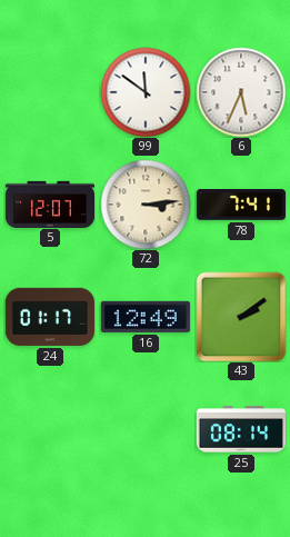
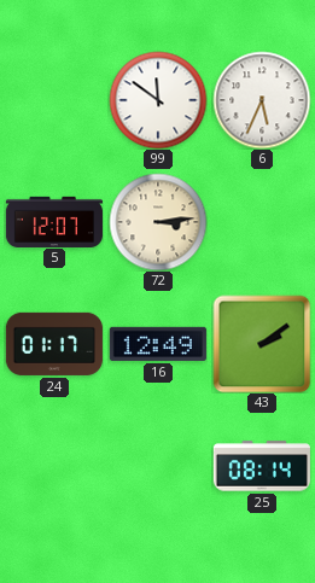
78: 7:41 -> none (241, 205)
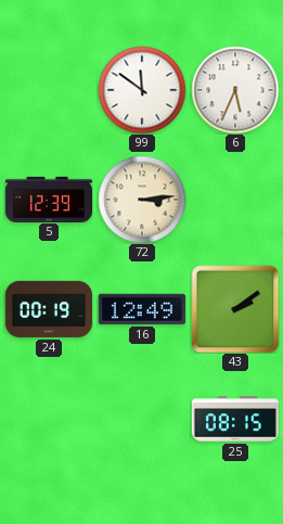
5: 12:07 -> 12:39 (48, 199)
24: 01:17 -> 00:19 (49, 309)
25: 08:14 -> 08:15 (235, 419)
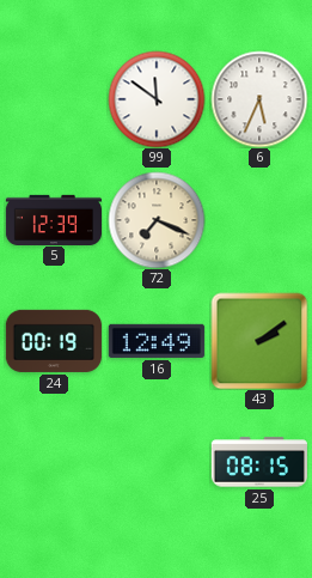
72: 3:14 -> 7:19 (157, 220)
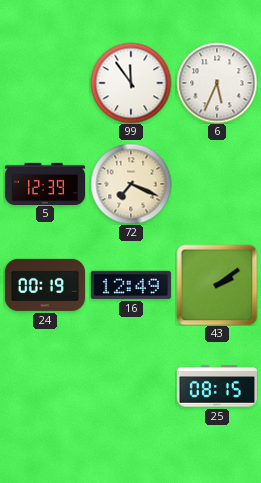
99: 11:51 -> 11:54 (131, 83)
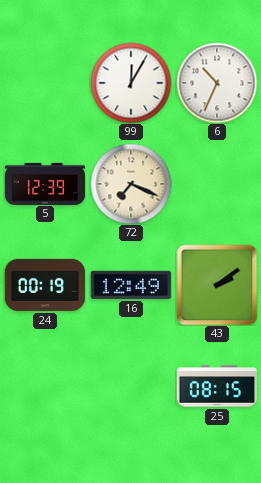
99: 11:54 -> 12:05 (131, 83)
6: 5:34 -> 10:34 (217, 83)
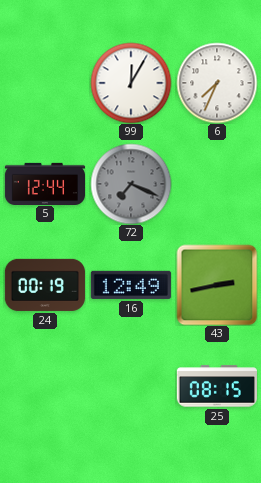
6: 10:34 -> 7:34 (217, 83)
5: 12:39 -> 12:44 (44, 183)
72 dial: cream -> grey (131, 184)
43: 2:09 -> 2:43 (217, 285)
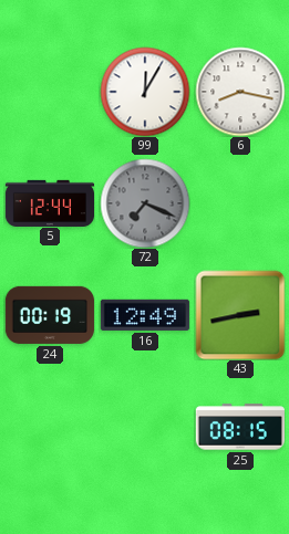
6: 7:34 -> 8:17 (240, 92)
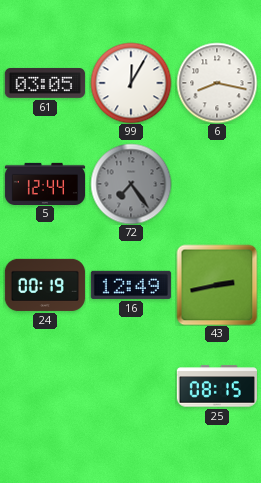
61: none -> 03:05 (45, 83)
72: 7:19 -> 7:24 (131, 184)
